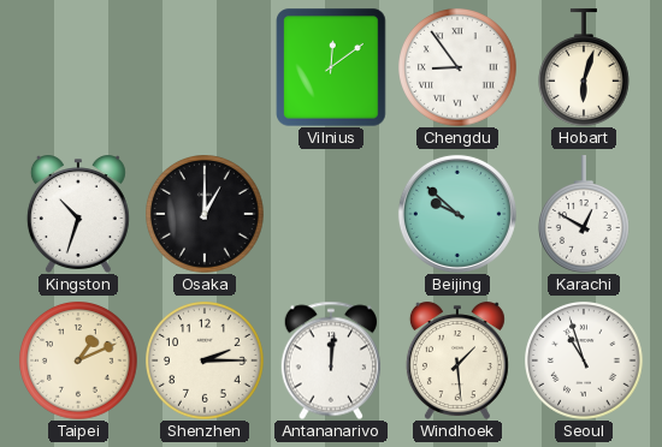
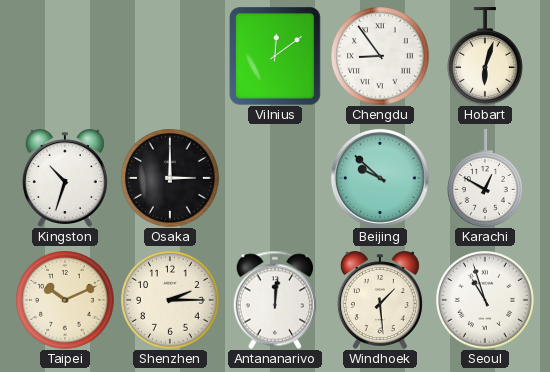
Osaka: 1:00 -> 3:00 (171, 179)
Taipei: 1:11 -> 10:11 (66, 301)
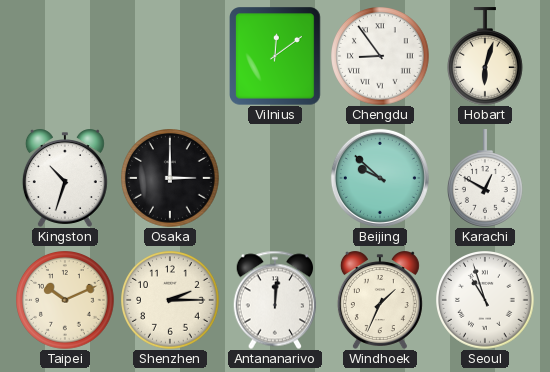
Windhoek: 1:29 -> 1:34 (380, 300)
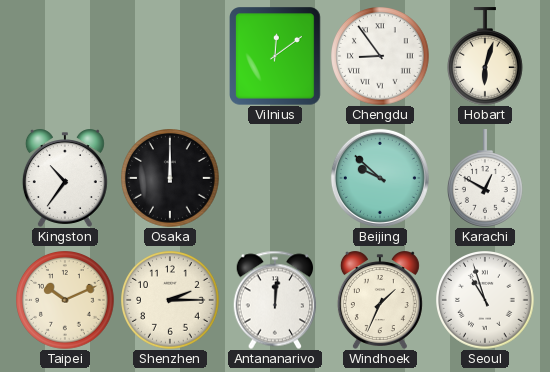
Kingston: 10:33 -> 10:36 (65, 178)
Osaka: 3:00 -> 12:00 (171, 179)
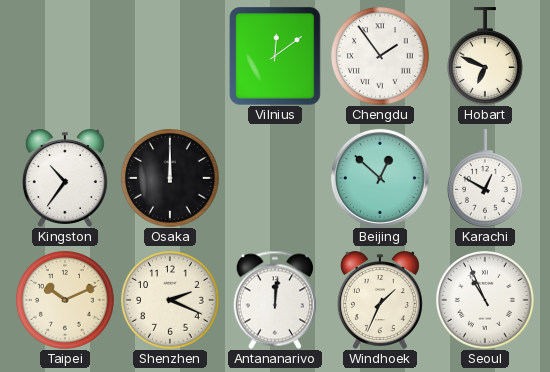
Chengdu: 8:54 -> 1:54 (381, 57)
Hobart: 6:03 -> 6:49 (486, 56)
Beijing: 9:52 -> 12:52 (380, 178)
Shenzhen: 2:15 -> 2:19 (171, 301)
Seoul: 10:57 -> 10:56 (486, 301)
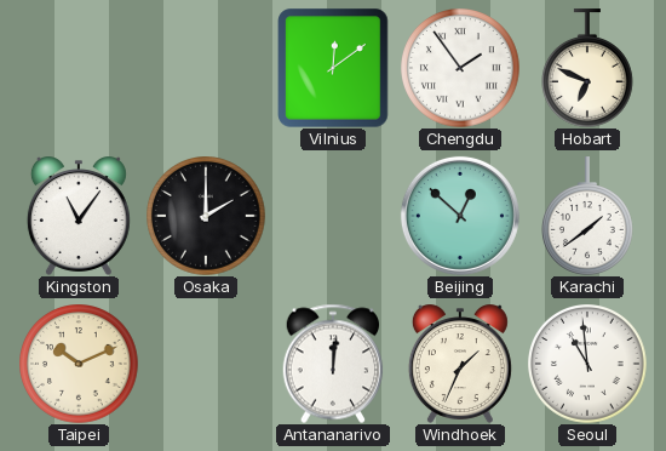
Kingston: 10:36 -> 11:06 (79, 216)
Osaka: 12:00 -> 2:00 (207, 217)
Karachi: 12:50 -> 1:39 (589, 216)
Shenzhen: 2:19 -> none (171, 301)
Seoul: 10:56 -> 10:59 (589, 365)
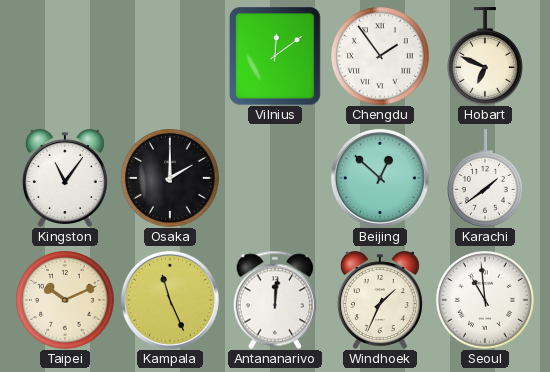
Kampala: none -> 11:26 (170, 300)
